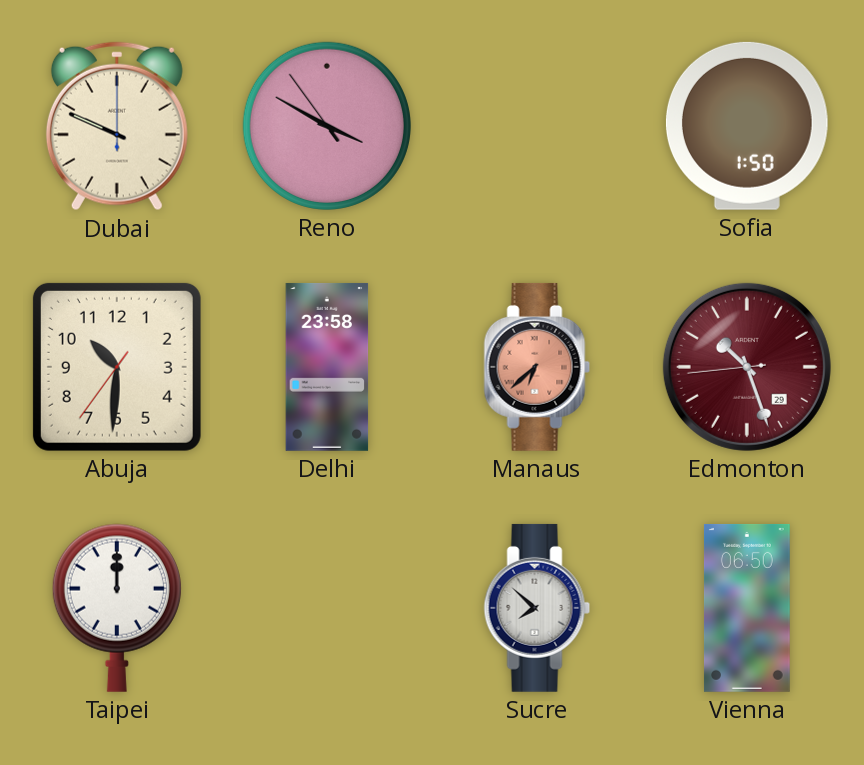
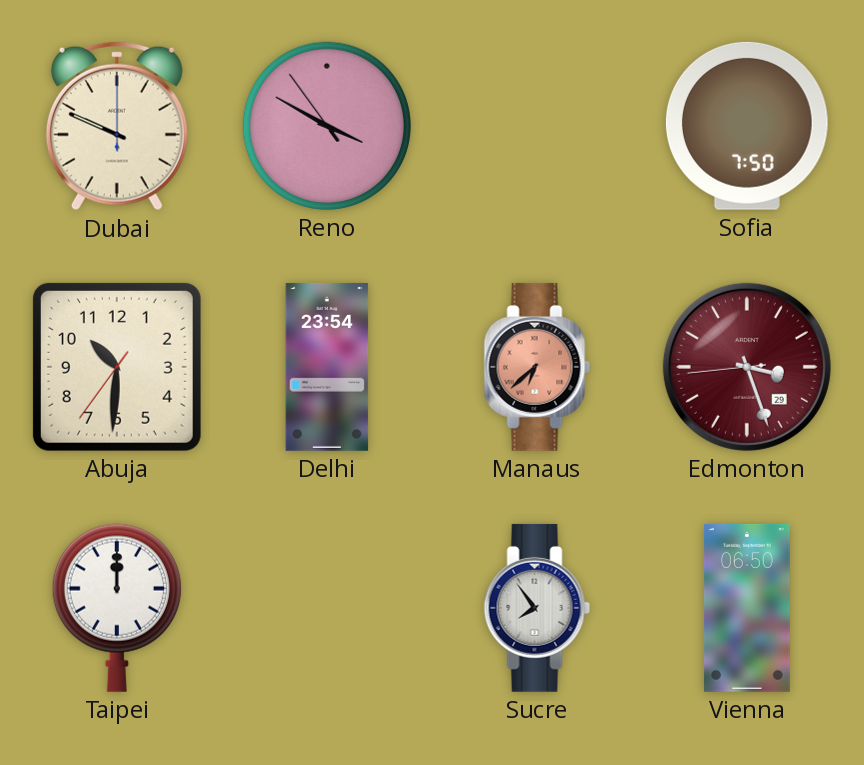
Sofia: 1:50 -> 7:50 (747, 126)
Delhi: 23:58 -> 23:54 (327, 367)
Edmonton: 10:26 -> 3:26 (747, 367)
Sucre: 7:52 -> 7:54 (537, 608)
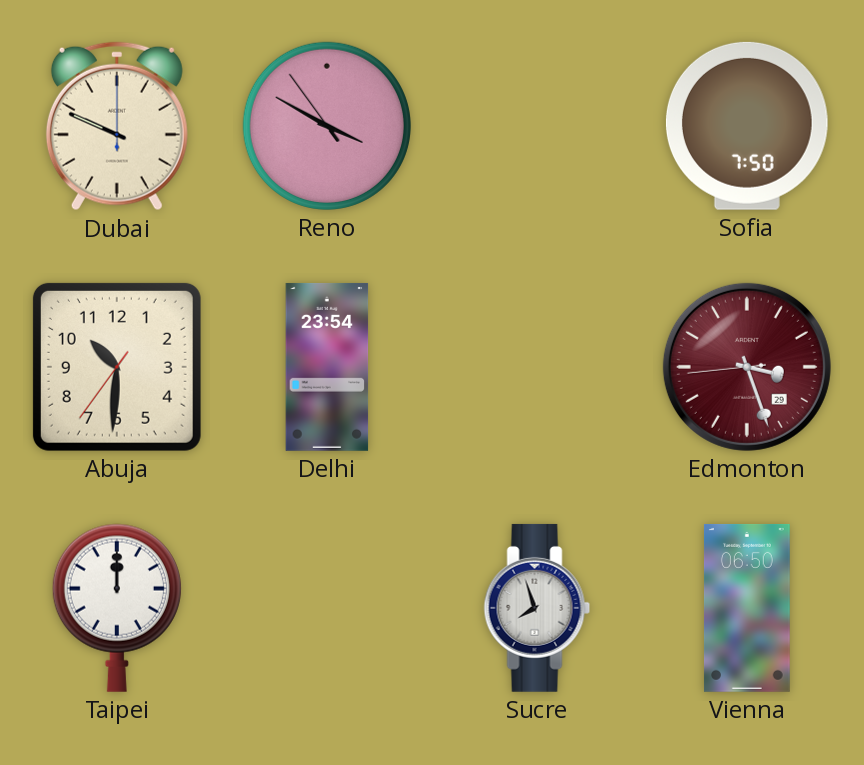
Manaus: 6:38 -> none (537, 367)
Sucre: 7:54 -> 7:57 (537, 608)
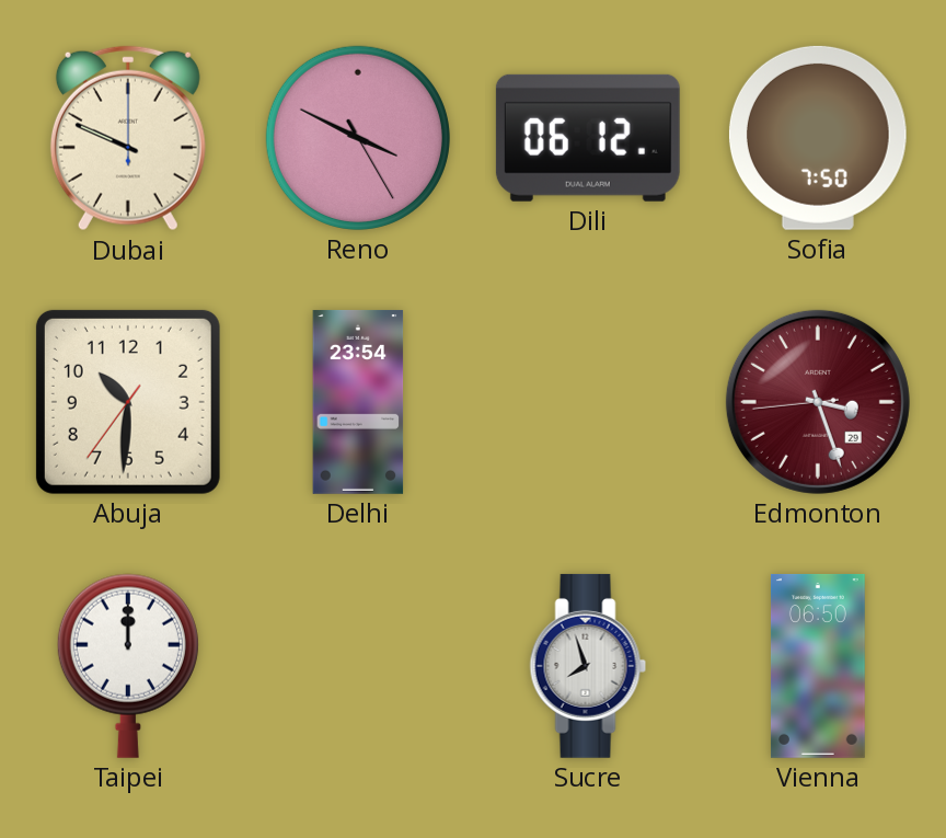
Reno: 3:49:54 -> 3:49:25 (358, 138)
Dili: none -> 06:12 (588, 138)
